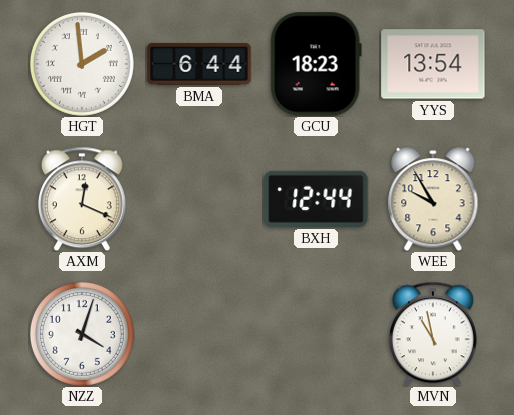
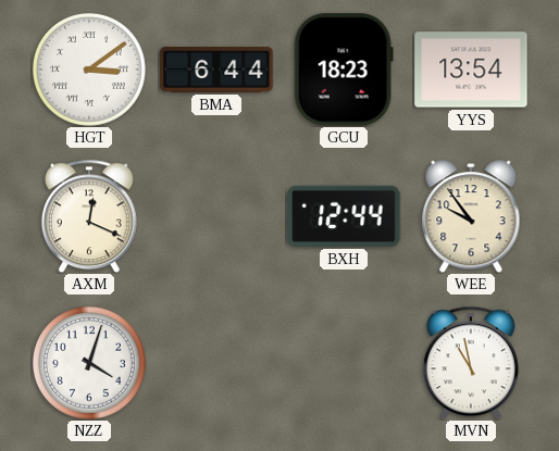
HGT: 1:59 -> 3:09 (89, 70)
WEE: 9:55 -> 9:54 (471, 216)
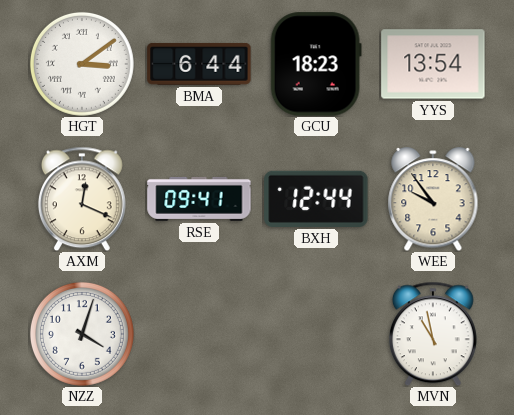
RSE: none -> 09:41 (199, 199)
